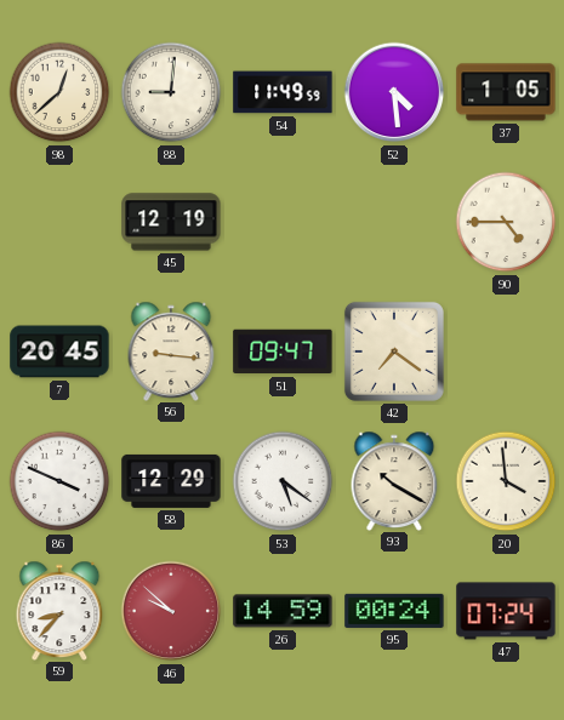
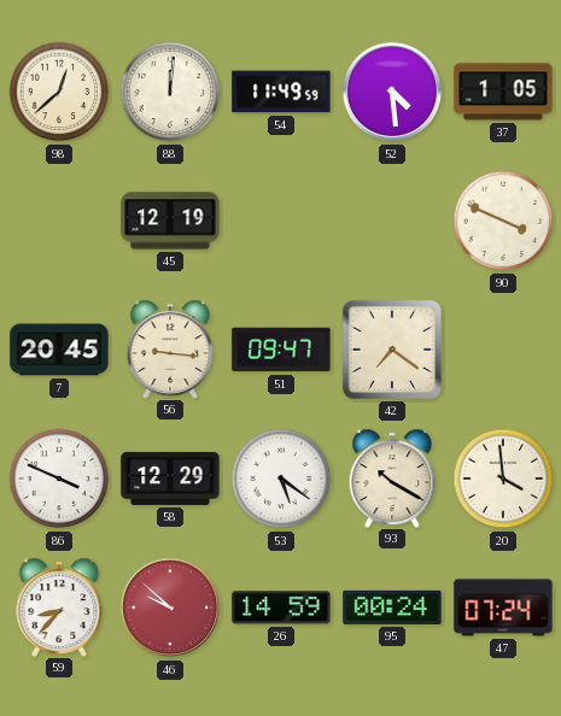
88: 9:01 -> 12:01 (170, 92)
90: 4:45 -> 3:49 (503, 221)
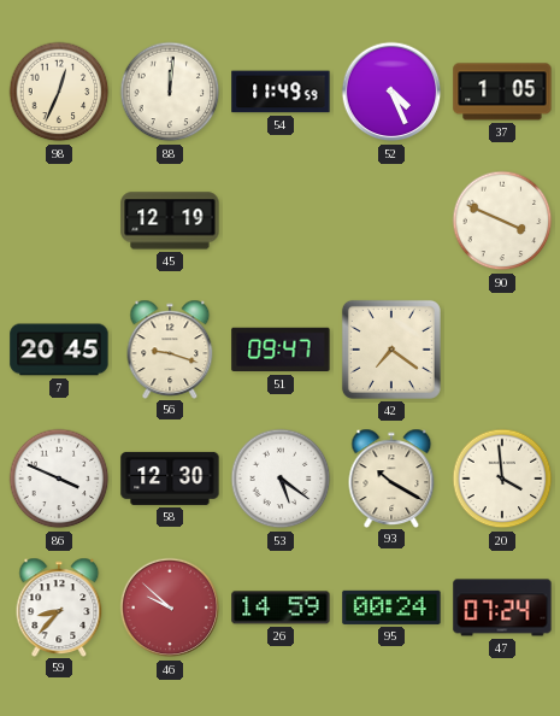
98: 12:38 -> 12:34 (59, 92)
52: 4:29 -> 4:26 (391, 92)
56: 9:16 -> 9:18 (170, 348)
58: 12:29 -> 12:30 (170, 479)
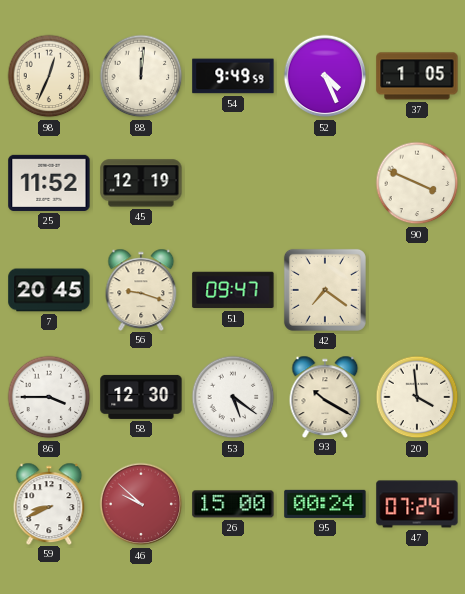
54: 11:49 -> 9:49 (233, 76)
25: none -> 11:52 (49, 183)
86: 3:49 -> 3:45 (49, 397)
59: 8:37 -> 8:41 (49, 503)
26: 14:59 -> 15:00 (233, 504)
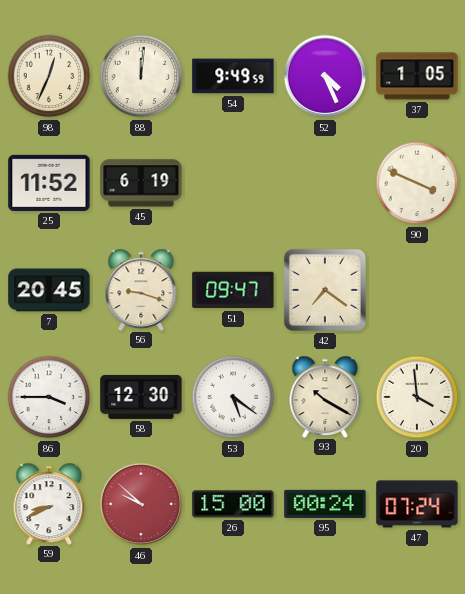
45: 12:19 -> 6:19 (141, 183)
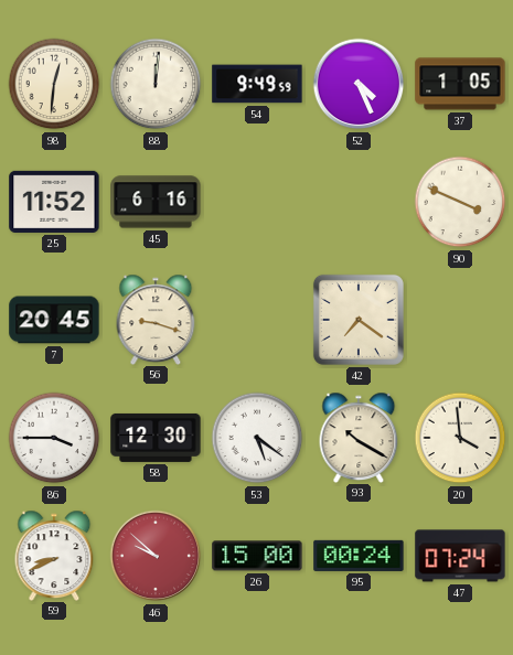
98: 12:34 -> 12:31 (54, 84)
45: 6:19 -> 6:16 (156, 202)
51: 09:47 -> none (233, 290)
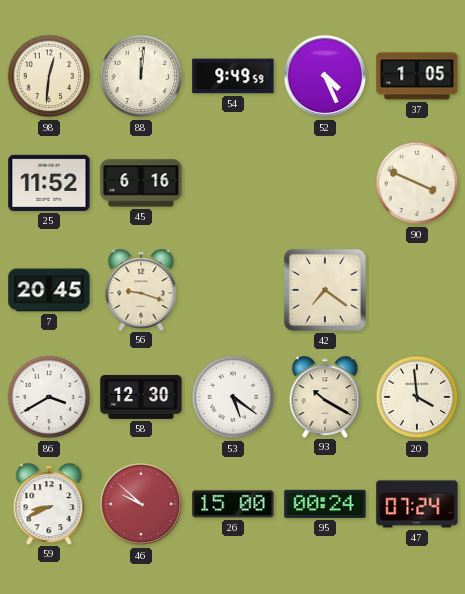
86: 3:45 -> 3:40 (49, 397)
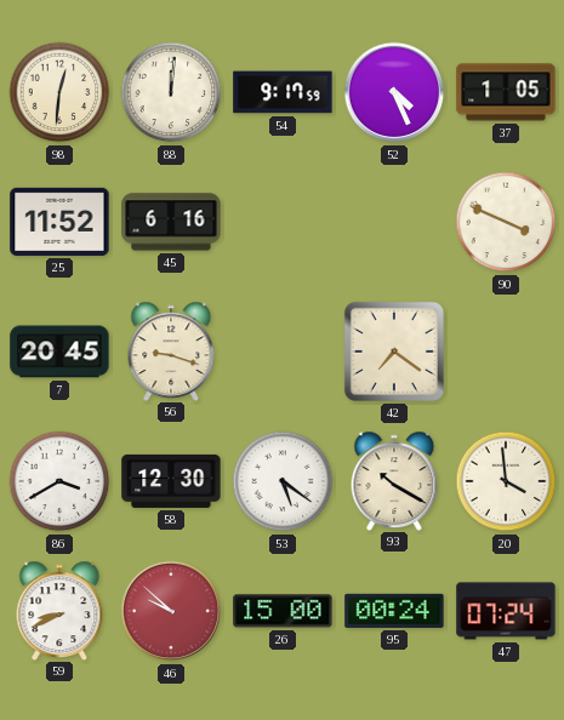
54: 9:49 -> 9:17 (283, 92)
